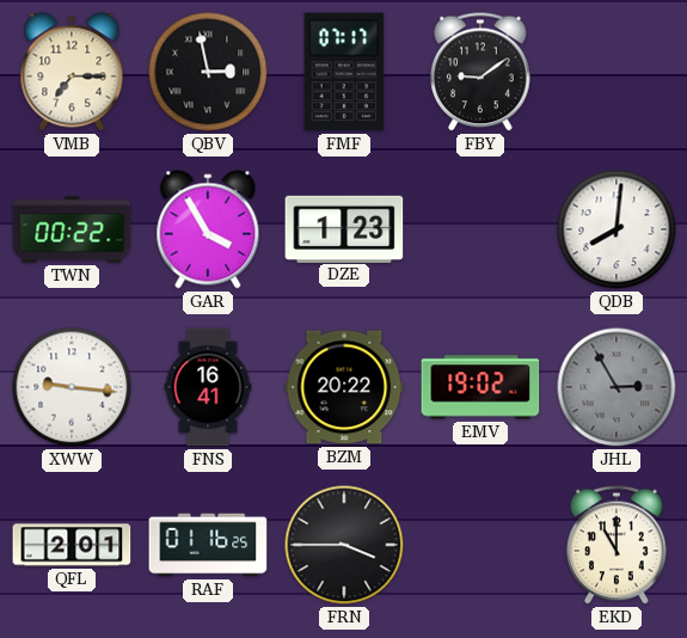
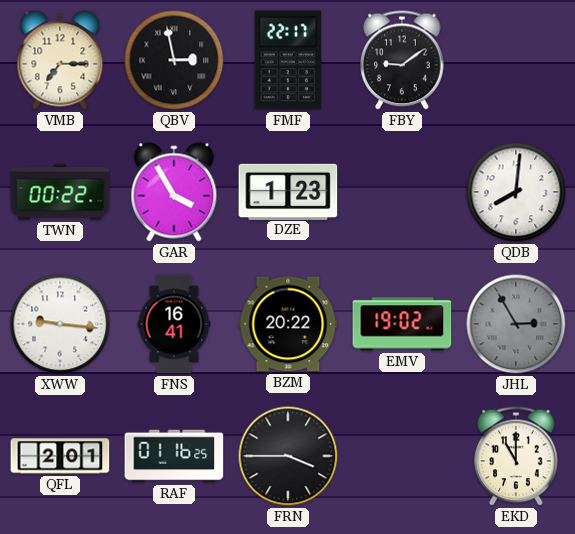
FMF: 07:17 -> 22:17 (288, 60)
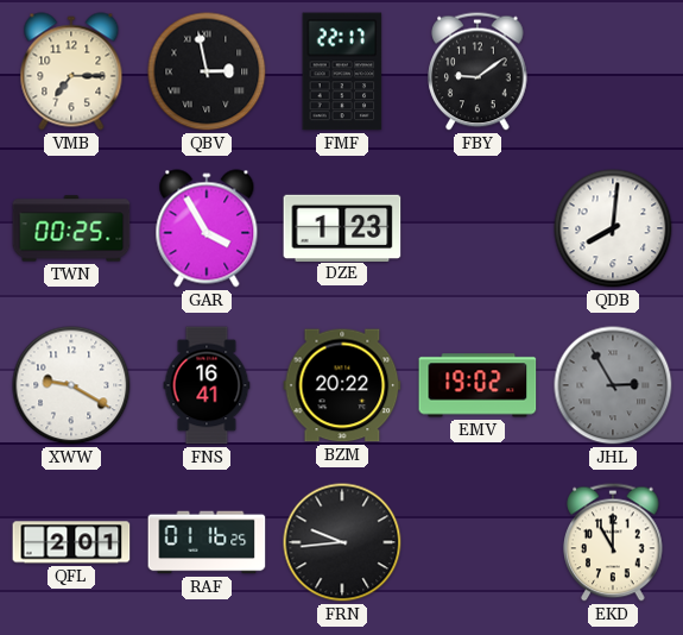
TWN: 00:22 -> 00:25 (71, 228)
XWW: 9:16 -> 9:20 (71, 385)
FRN: 3:45 -> 9:44 (342, 542)
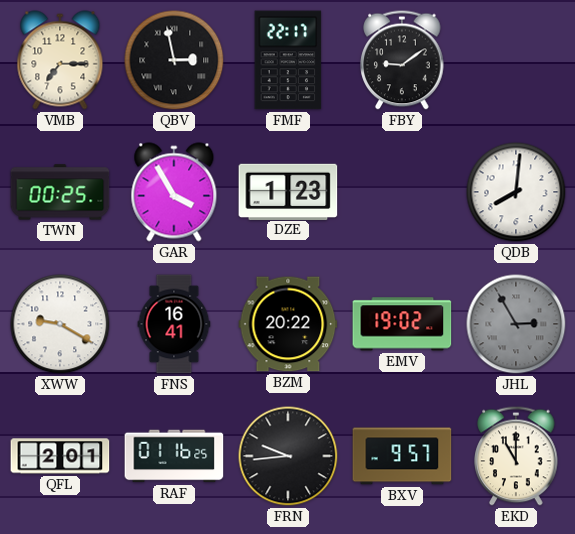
BXV: none -> 9:57 (402, 456)
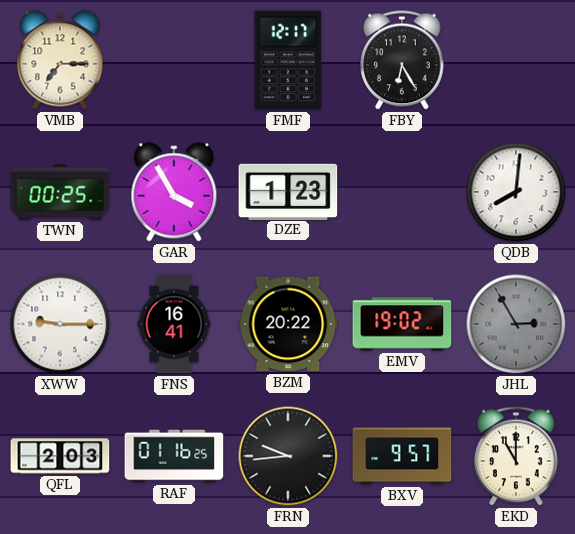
QBV: 2:58 -> none (174, 60)
FMF: 22:17 -> 12:17 (288, 60)
FBY: 9:09 -> 6:25 (402, 60)
XWW: 9:20 -> 9:15 (60, 324)
QFL: 2:01 -> 2:03 (60, 456)
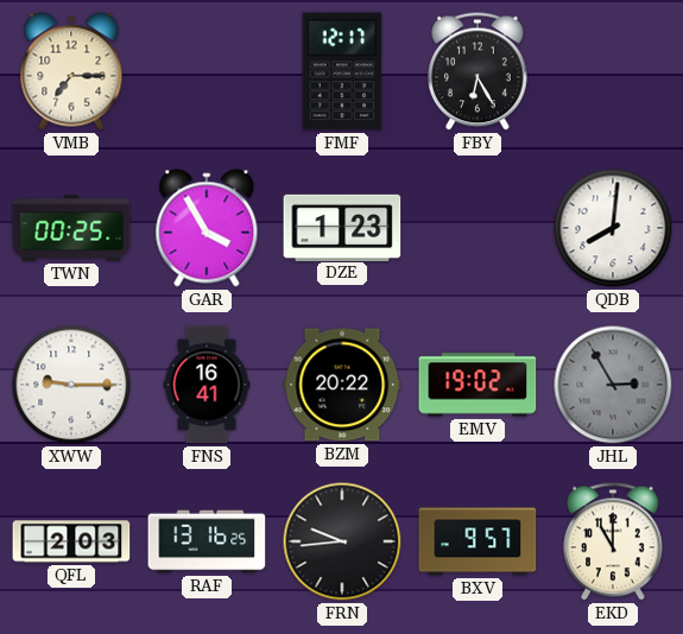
RAF: 01:16 -> 13:16 (207, 541)
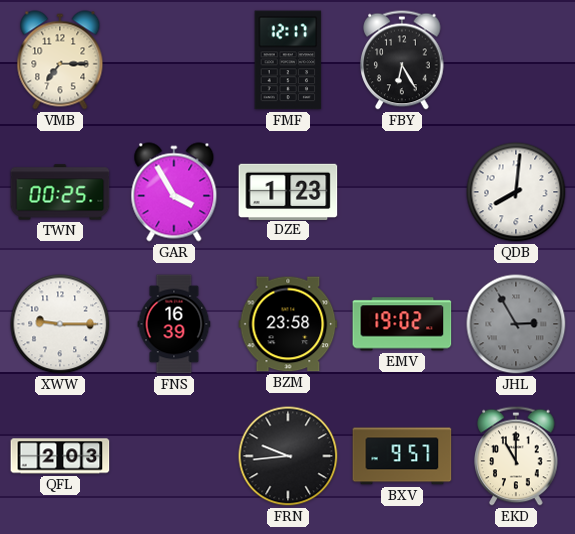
FNS: 16:41 -> 16:39 (174, 324)
BZM: 20:22 -> 23:58 (288, 324)
RAF: 13:16 -> none (207, 541)
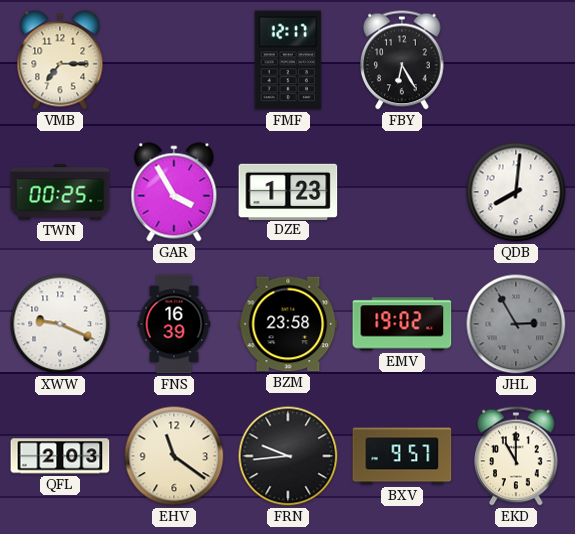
XWW: 9:15 -> 9:19 (60, 324)
EHV: none -> 11:21 (174, 456)
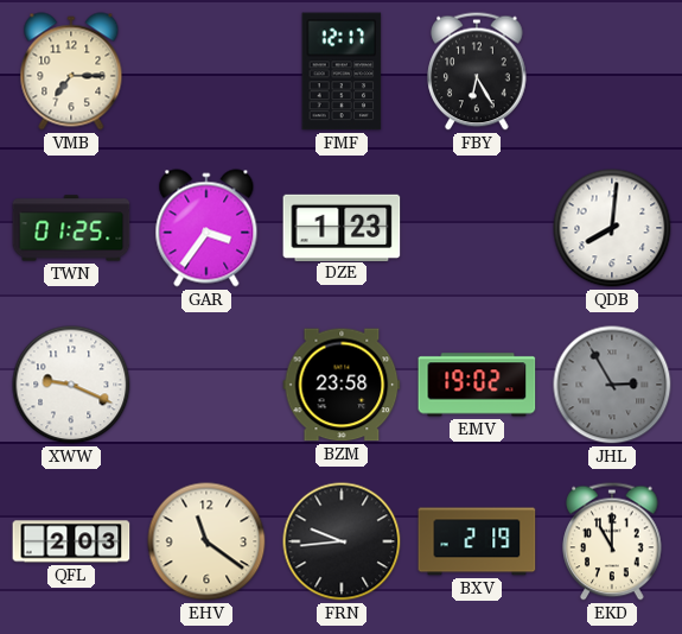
TWN: 00:25 -> 01:25 (71, 228)
GAR: 3:55 -> 3:36 (206, 228)
FNS: 16:39 -> none (174, 324)
BXV: 9:57 -> 2:19 (477, 541)
